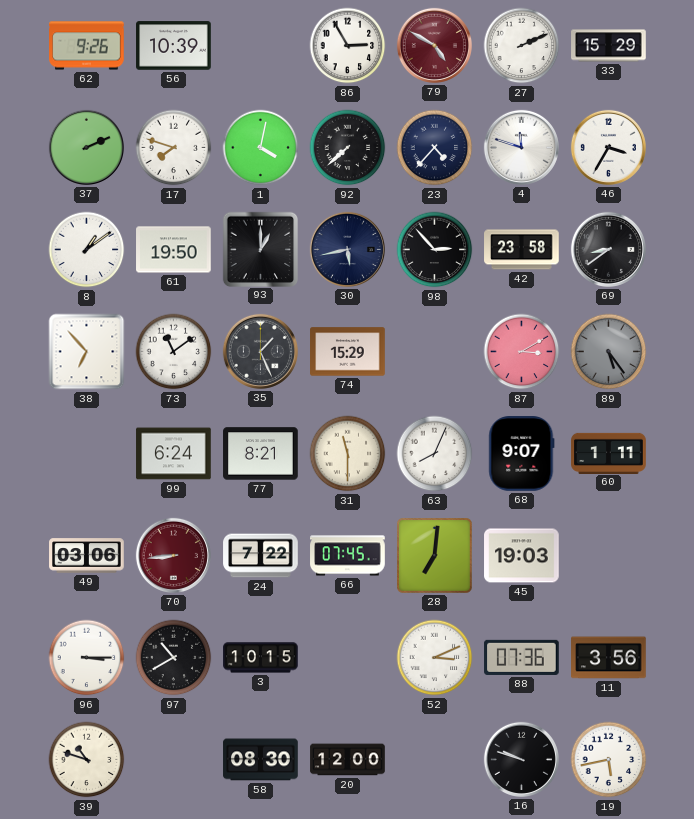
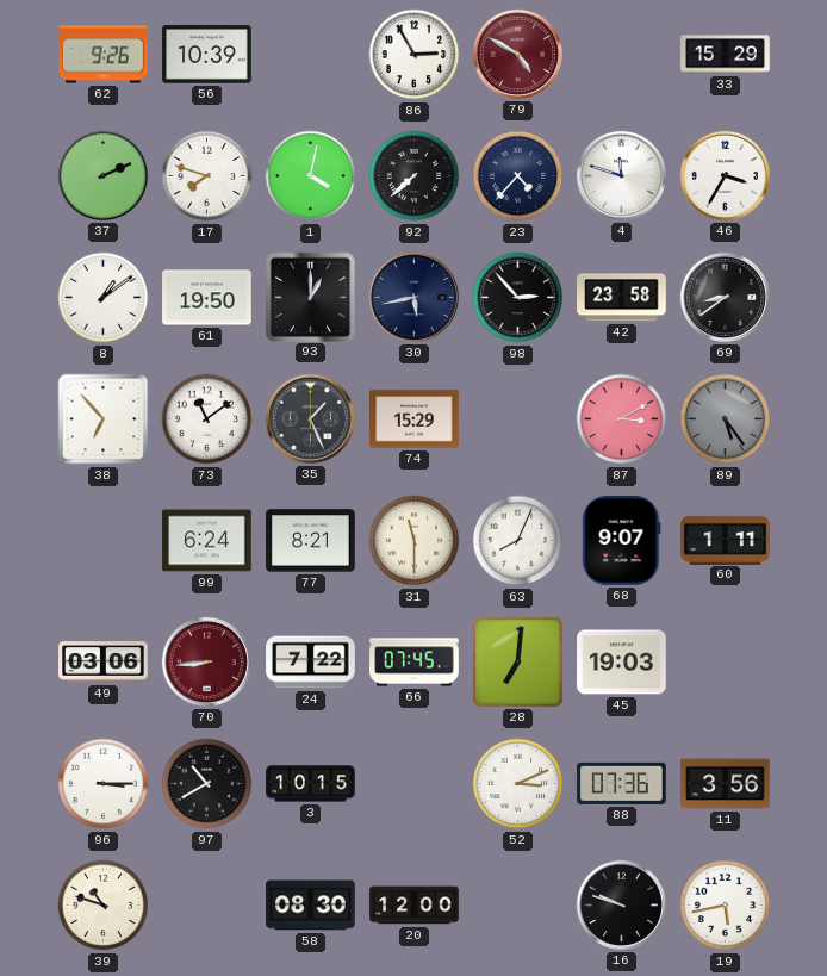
27: 2:11 -> none (522, 46)
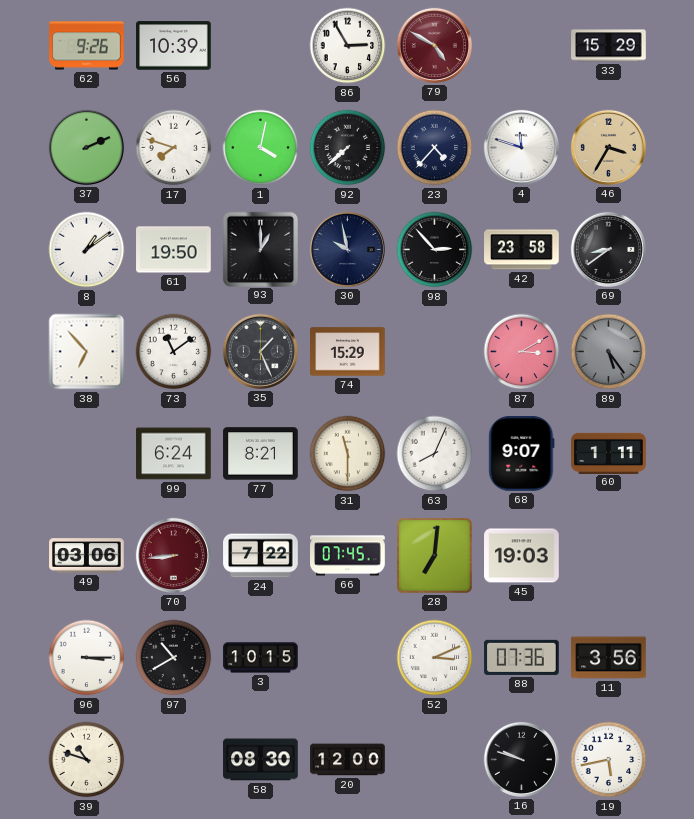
46 dial: white -> champagne (608, 147)
30: 5:43 -> 9:58 (347, 249)
